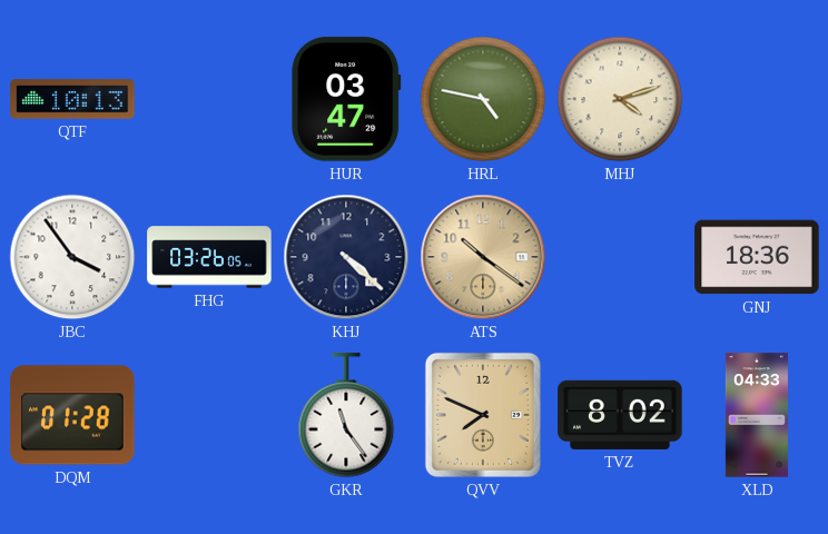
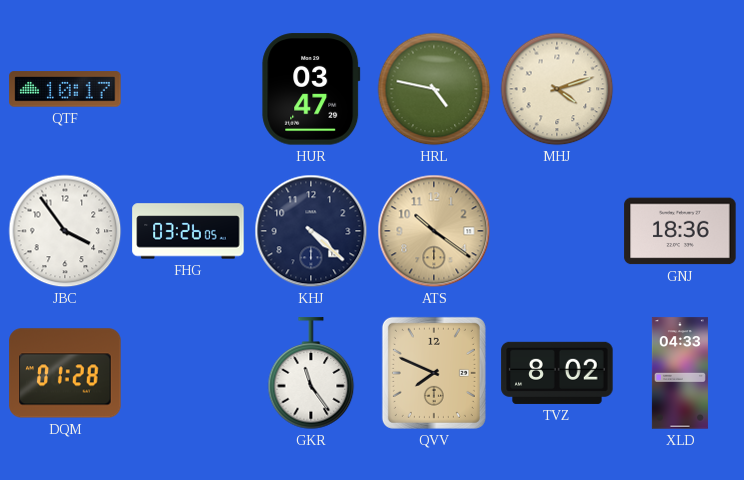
QTF: 10:13 -> 10:17 (65, 89)
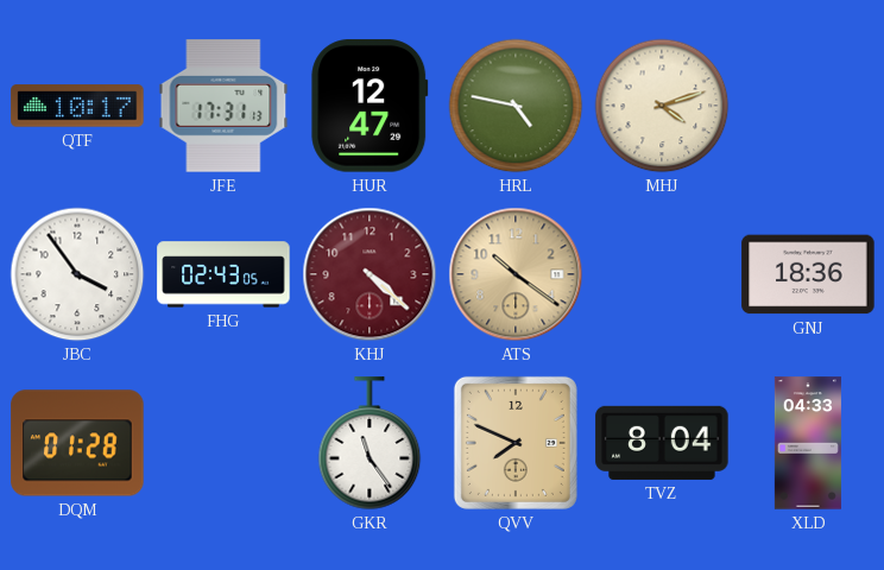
JFE: none -> 17:31 (223, 106)
HUR: 03:47 -> 12:47 (370, 106)
FHG: 03:26 -> 02:43 (223, 274)
KHJ dial: navy -> burgundy (370, 274)
TVZ: 8:02 -> 8:04 (662, 443)
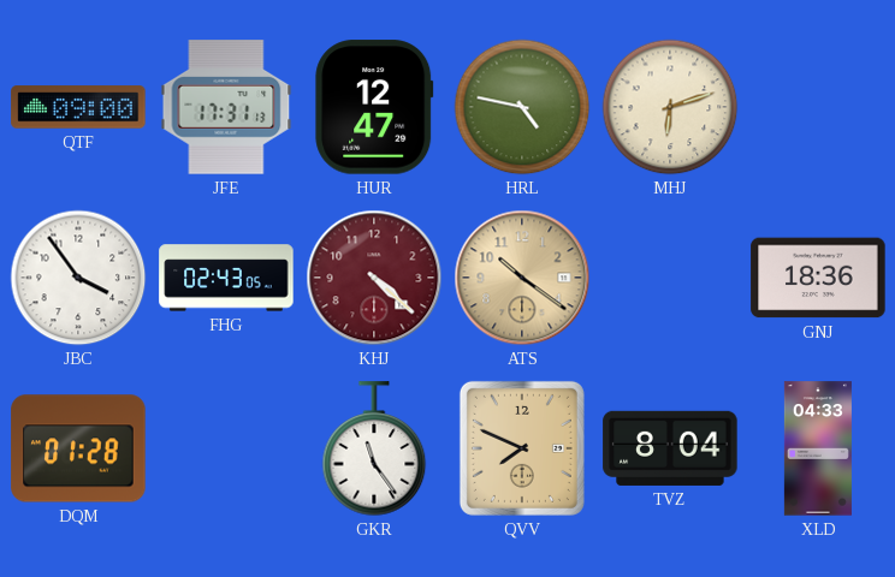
QTF: 10:17 -> 09:00 (78, 107)
MHJ: 4:12 -> 6:12 (670, 107)
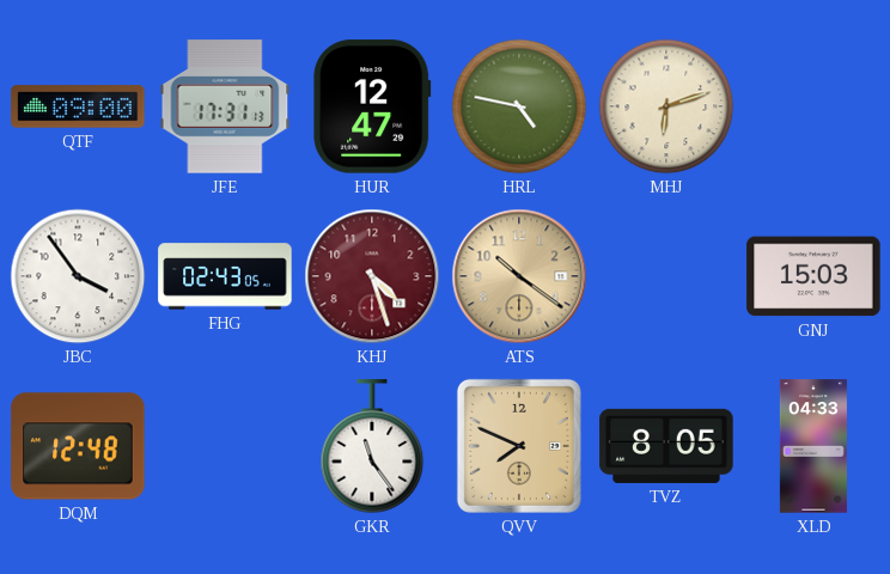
KHJ: 4:22 -> 4:27 (372, 276)
GNJ: 18:36 -> 15:03 (813, 276)
DQM: 01:28 -> 12:48 (78, 446)
TVZ: 8:04 -> 8:05 (666, 446)
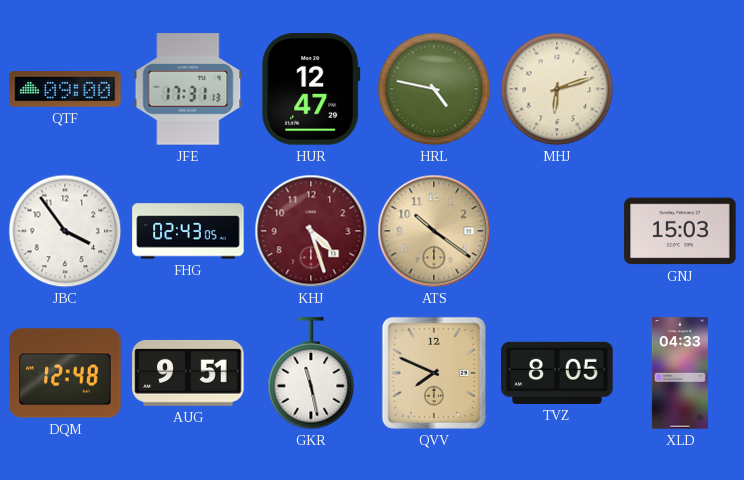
AUG: none -> 9:51 (188, 373)
GKR: 11:24 -> 11:28 (311, 374)
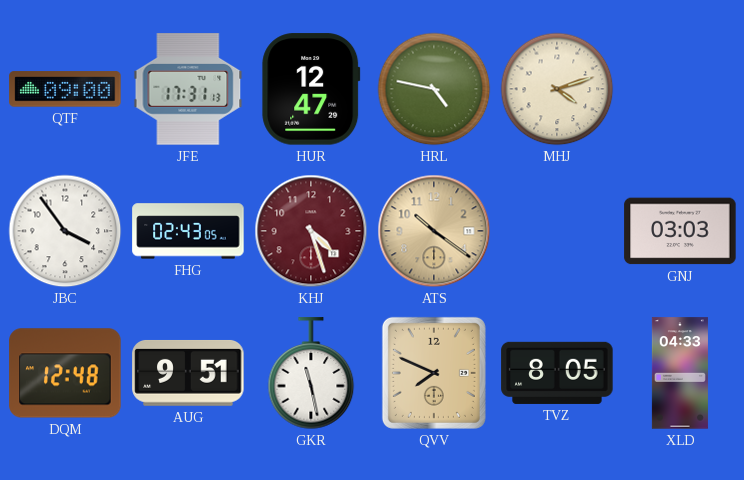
MHJ: 6:12 -> 4:12 (557, 89)
GNJ: 15:03 -> 03:03 (680, 231)
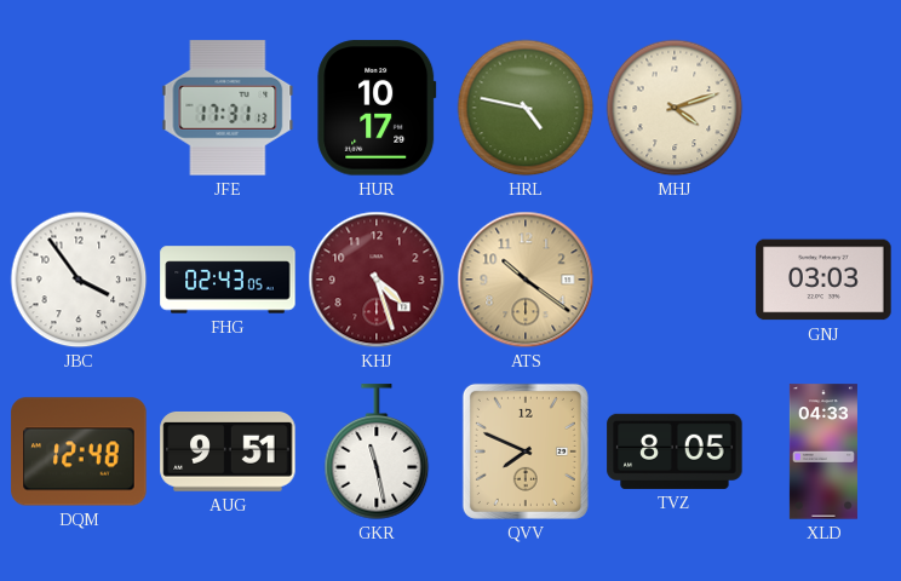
QTF: 09:00 -> none (65, 89)
HUR: 12:47 -> 10:17 (377, 108)
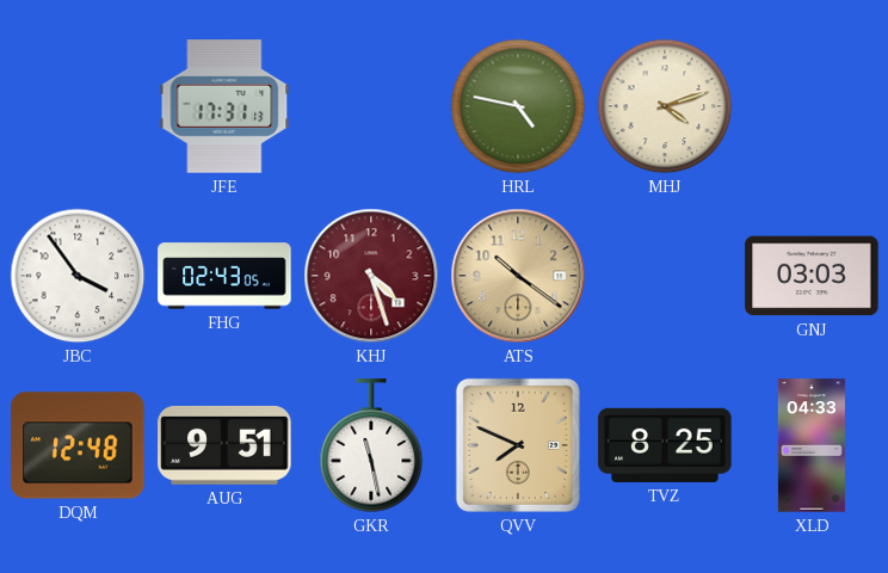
HUR: 10:17 -> none (377, 108)
TVZ: 8:05 -> 8:25 (665, 445)
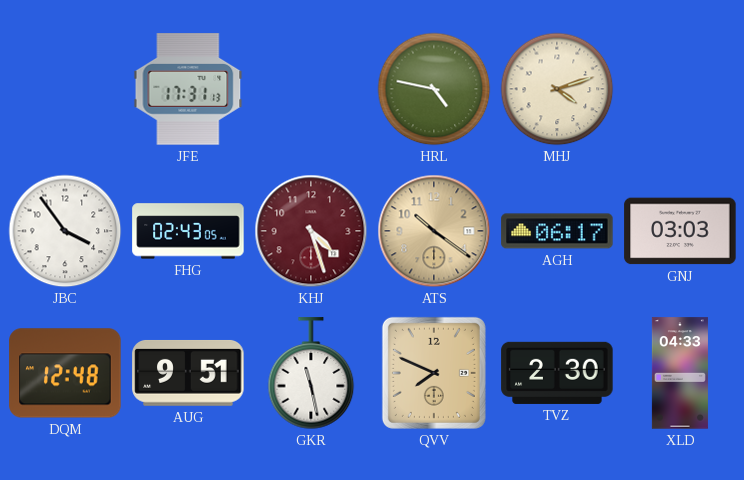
AGH: none -> 06:17 (557, 231)
TVZ: 8:25 -> 2:30 (557, 373)
